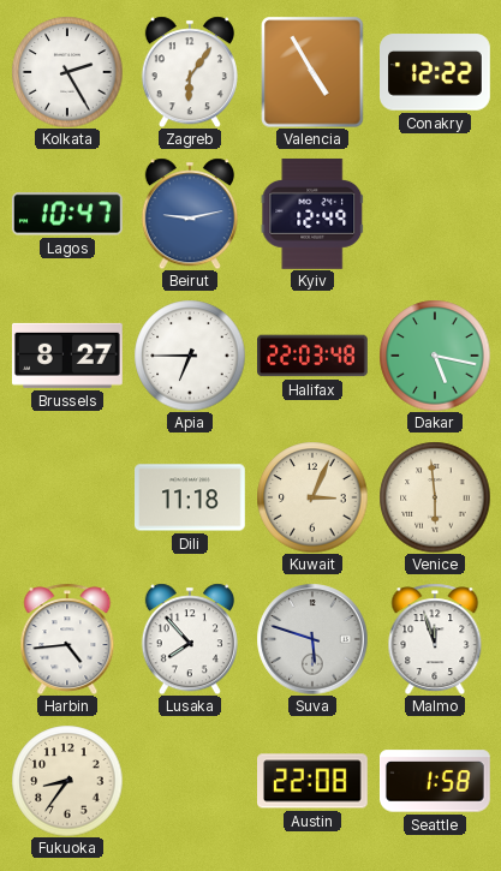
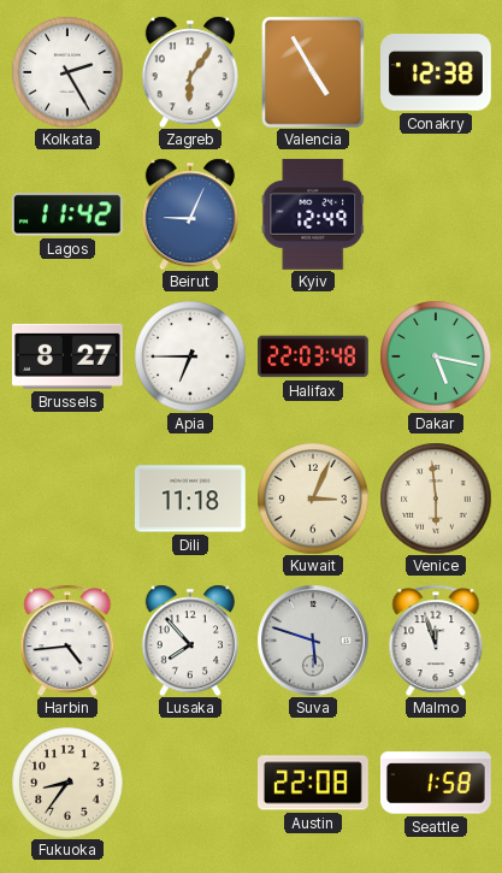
Conakry: 12:22 -> 12:38 (437, 72)
Lagos: 10:47 -> 11:42 (67, 214)
Beirut: 9:13 -> 9:04 (190, 214)
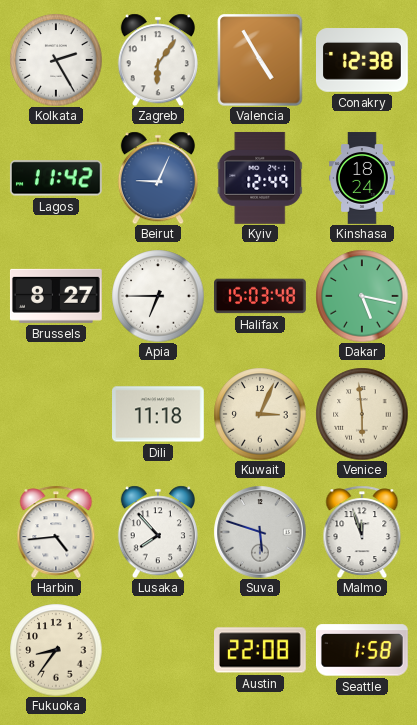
Kinshasa: none -> 18:24 (363, 178)
Halifax: 22:03 -> 15:03 (261, 296)
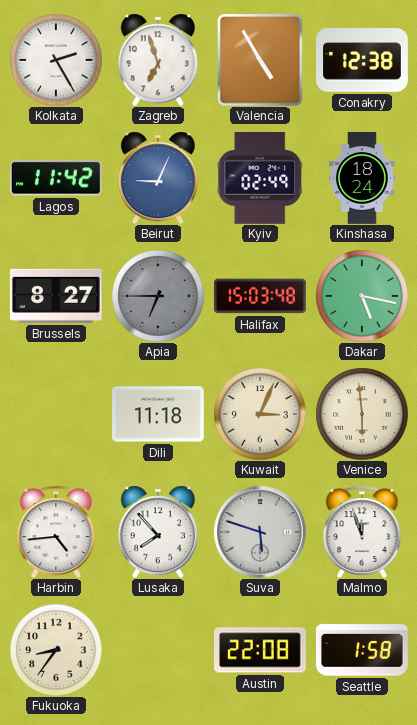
Zagreb: 6:06 -> 6:57 (158, 60)
Kyiv: 12:49 -> 02:49 (260, 178)
Apia dial: white -> grey (158, 296)
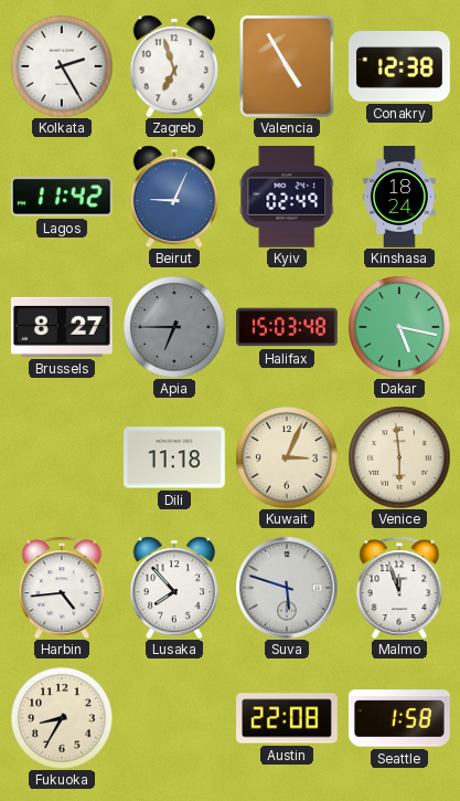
Fukuoka: 8:36 -> 8:35 (62, 718)
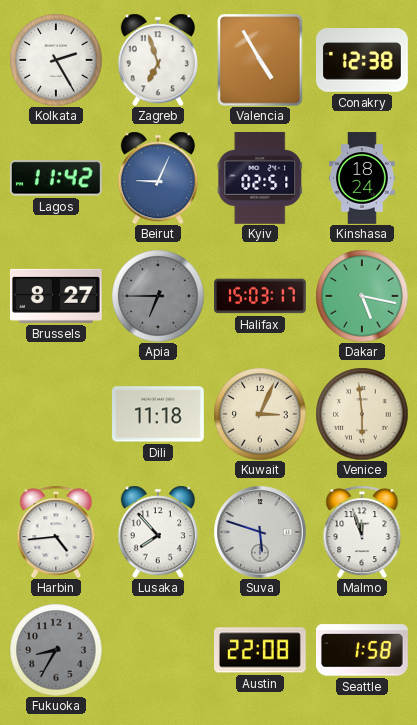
Kyiv: 02:49 -> 02:51 (260, 178)
Halifax: 15:03:48 -> 15:03:17 (261, 296)
Fukuoka dial: cream -> grey (56, 650)
